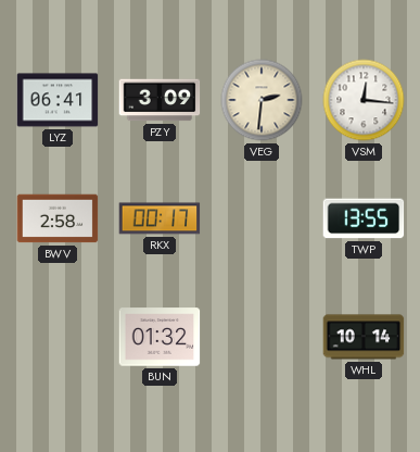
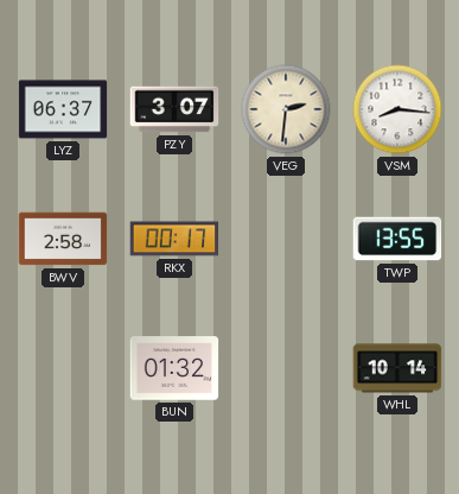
LYZ: 06:41 -> 06:37 (63, 109)
PZY: 3:09 -> 3:07 (174, 109)
VSM: 12:16 -> 8:16 (397, 109)
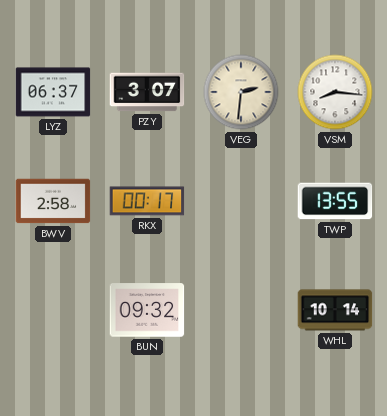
BUN: 01:32 -> 09:32 (147, 310)
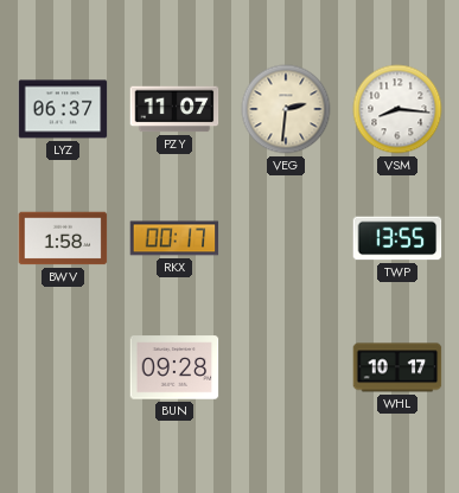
PZY: 3:07 -> 11:07 (174, 109)
BWV: 2:58 -> 1:58 (63, 238)
BUN: 09:32 -> 09:28 (174, 367)
WHL: 10:14 -> 10:17 (397, 367)
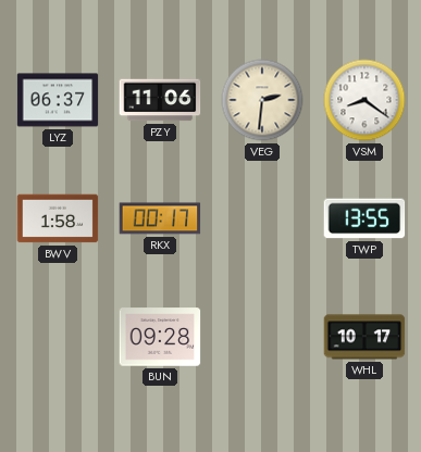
PZY: 11:07 -> 11:06 (160, 100)
VSM: 8:16 -> 8:21 (364, 100)
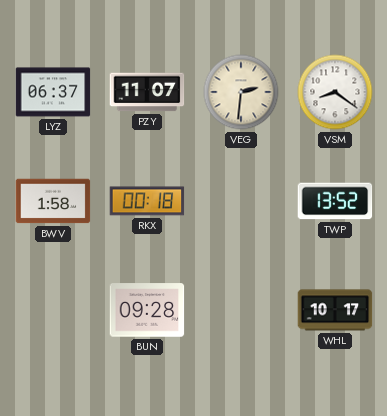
PZY: 11:06 -> 11:07 (147, 92)
RKX: 00:17 -> 00:18 (147, 201)
TWP: 13:55 -> 13:52 (335, 201)
